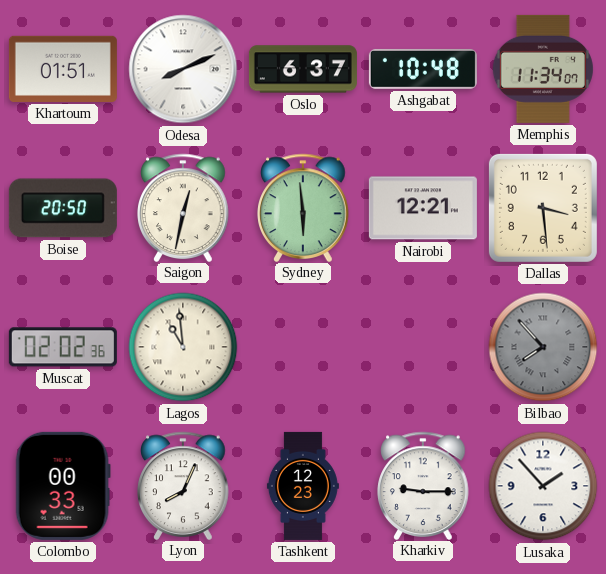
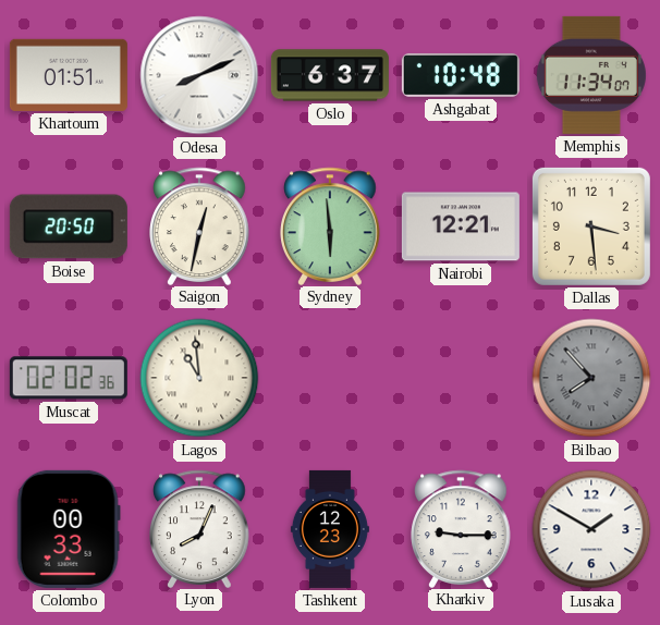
Lusaka: 1:53 -> 1:50 (591, 529)
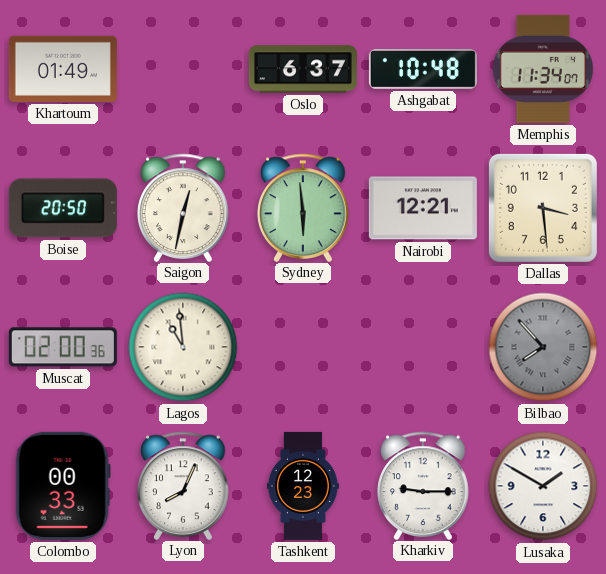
Khartoum: 01:51 -> 01:49 (63, 69)
Odesa: 8:11 -> none (199, 75)
Muscat: 02:02 -> 02:00 (63, 347)
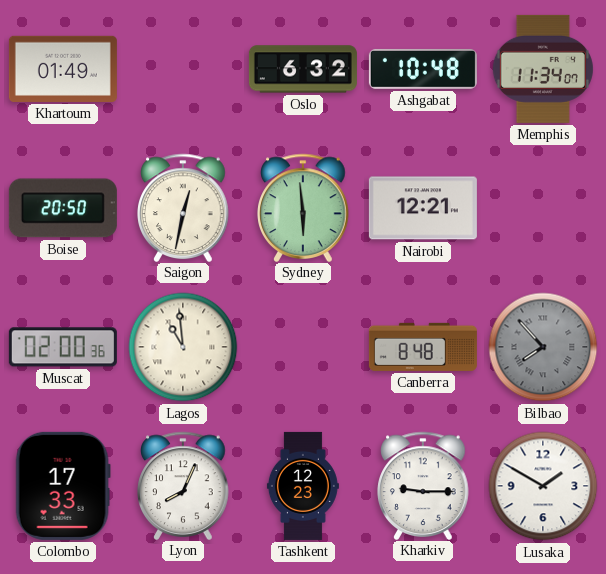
Oslo: 6:37 -> 6:32 (303, 69)
Dallas: 3:29 -> none (543, 208)
Canberra: none -> 8:48 (423, 347)
Colombo: 00:33 -> 17:33 (63, 486)
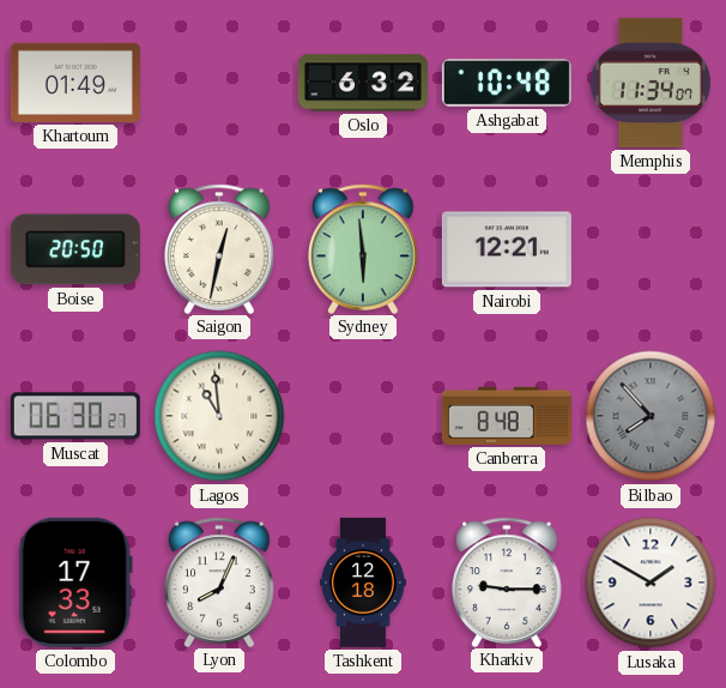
Muscat: 02:00 -> 06:30 (75, 416)
Tashkent: 12:23 -> 12:18 (363, 583)
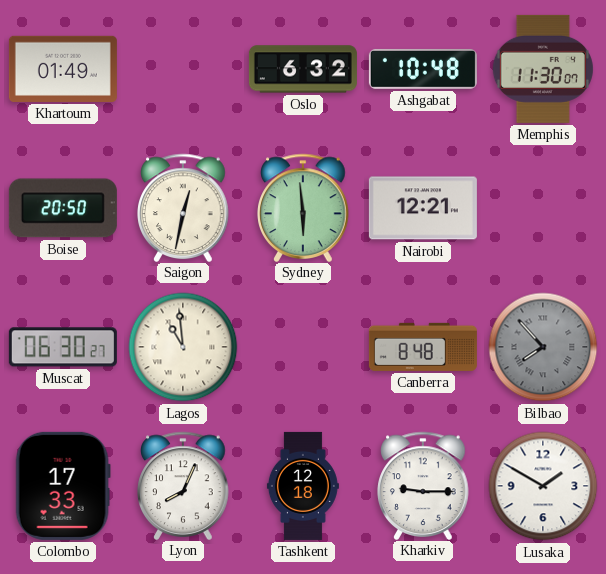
Memphis: 11:34 -> 11:30 (543, 69)
